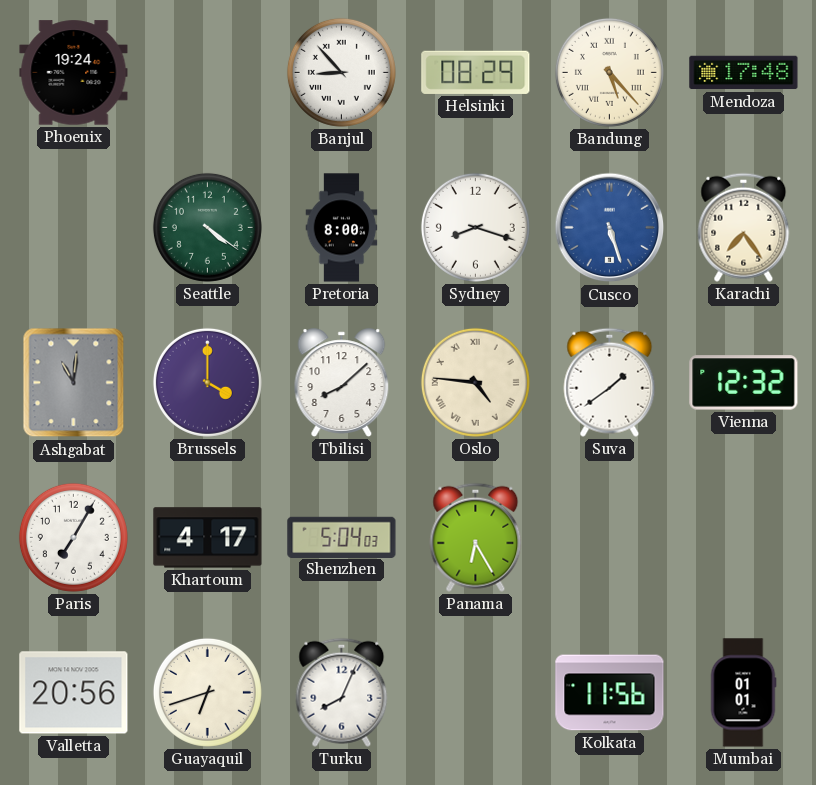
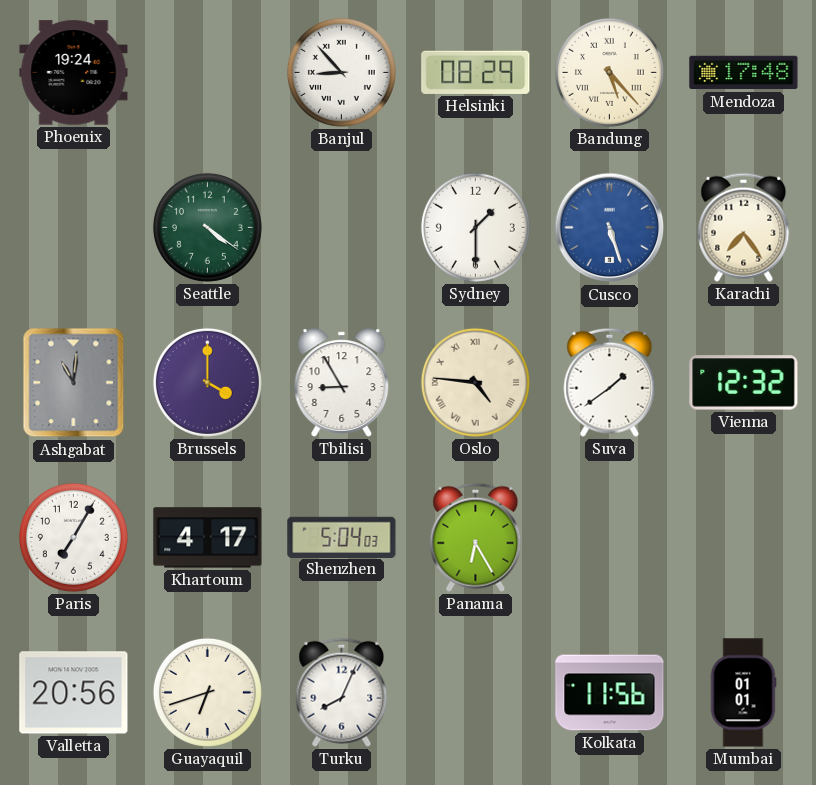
Pretoria: 8:00 -> none (342, 228)
Sydney: 8:18 -> 1:30 (475, 227)
Tbilisi: 8:08 -> 8:55 (342, 383)
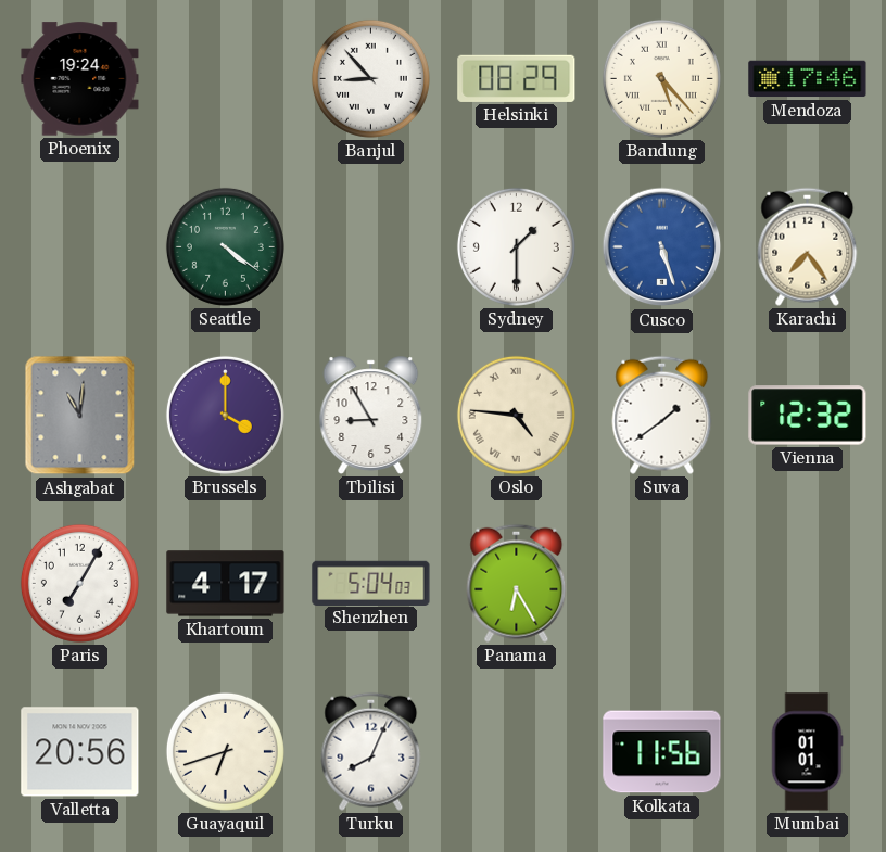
Mendoza: 17:48 -> 17:46 (808, 79)
